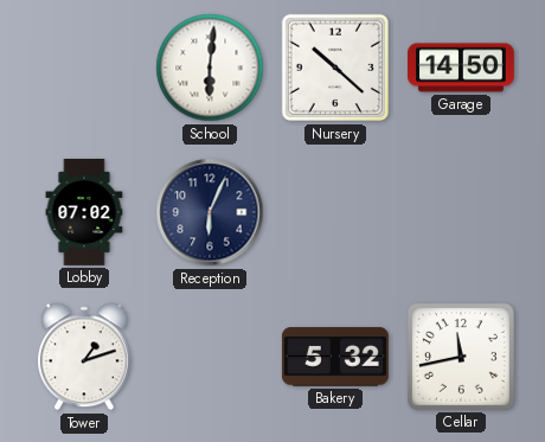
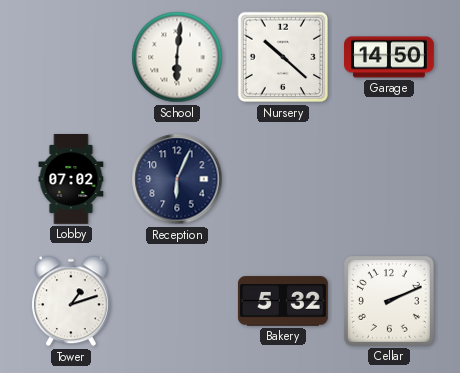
Cellar: 11:43 -> 2:11 (389, 301)
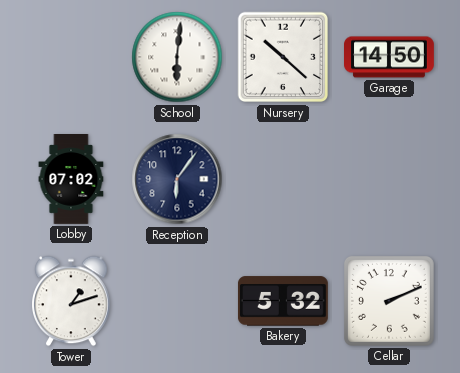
Reception: 6:04 -> 6:06 (177, 179)
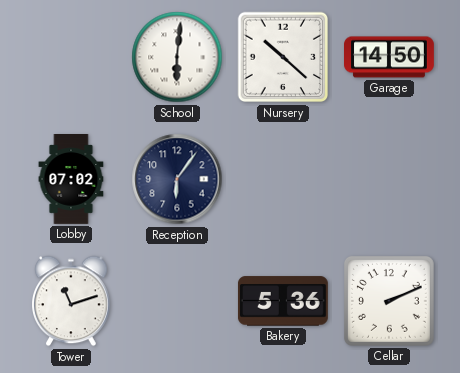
Tower: 1:12 -> 11:12 (72, 301)
Bakery: 5:32 -> 5:36 (283, 301)
